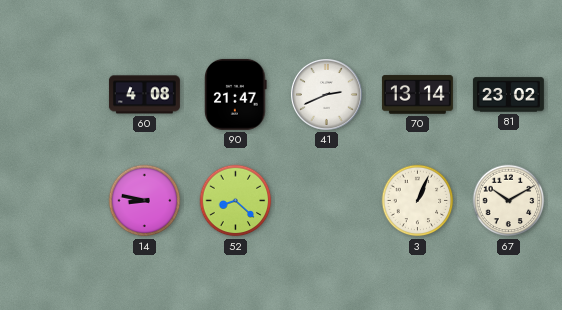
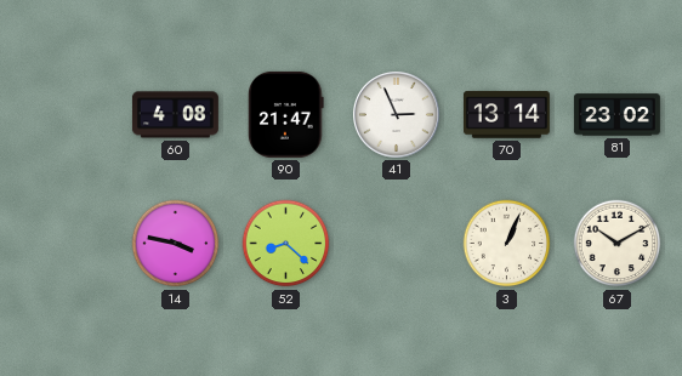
41: 2:41 -> 2:56 (396, 114)
14: 8:47 -> 3:47 (176, 244)
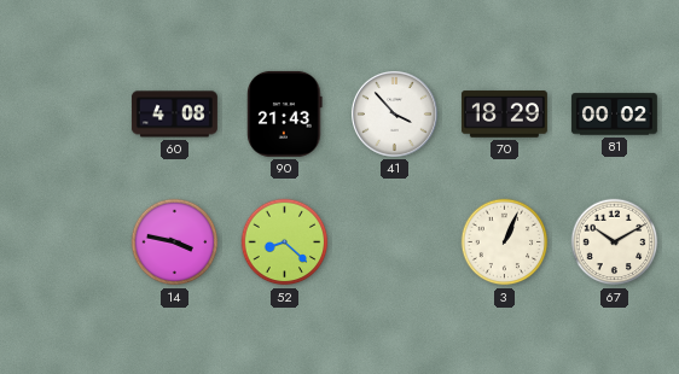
90: 21:47 -> 21:43 (285, 113)
41: 2:56 -> 3:53 (394, 113)
70: 13:14 -> 18:29 (504, 115)
81: 23:02 -> 00:02 (614, 115)
